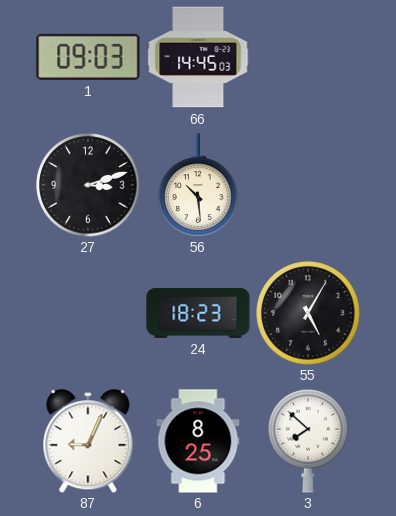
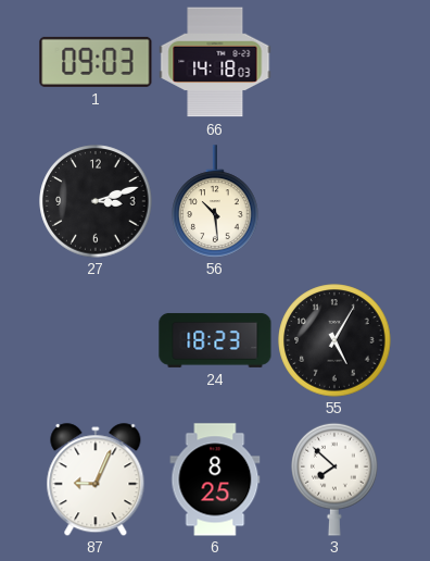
66: 14:45 -> 14:18 (215, 62)
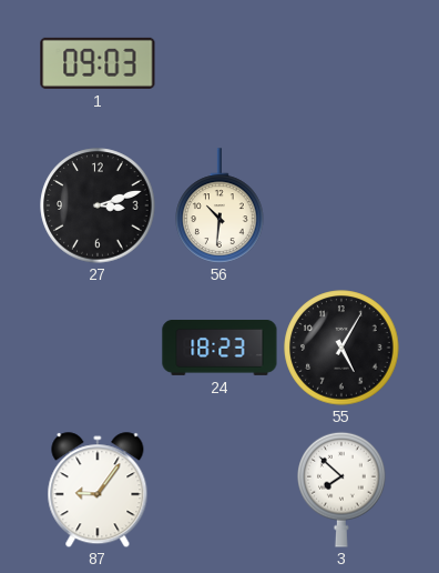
66: 14:18 -> none (215, 62)
56: 10:29 -> 10:31 (219, 205)
87: 9:04 -> 9:06 (98, 490)
6: 8:25 -> none (215, 479)
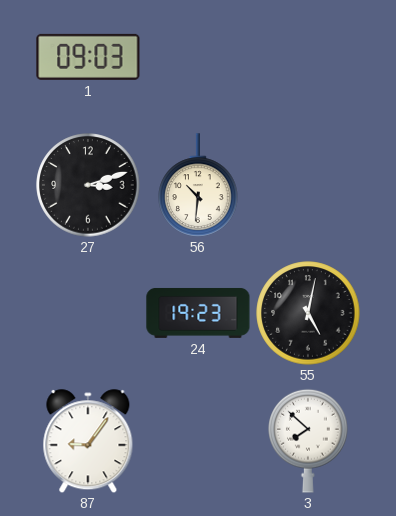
24: 18:23 -> 19:23 (198, 313)
55: 5:05 -> 5:02 (308, 313)
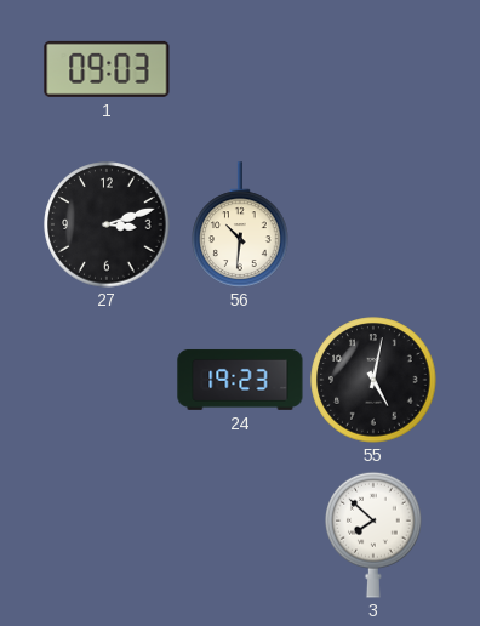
87: 9:06 -> none (88, 441)
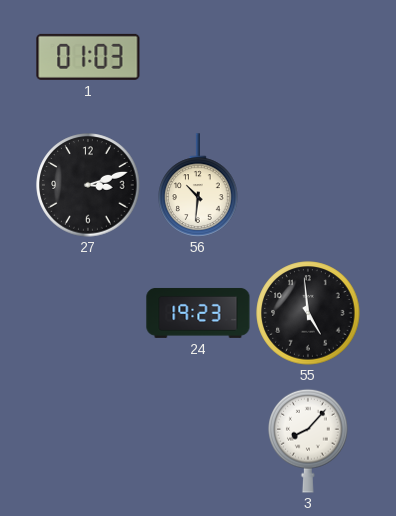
1: 09:03 -> 01:03 (88, 57)
55: 5:02 -> 4:59 (308, 313)
3: 7:52 -> 8:07 (308, 441)
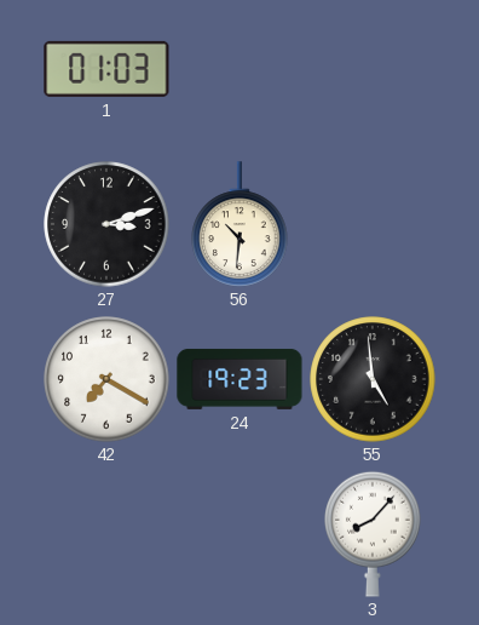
42: none -> 7:20 (106, 379)
